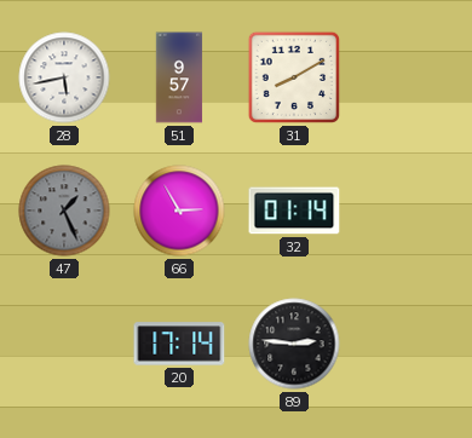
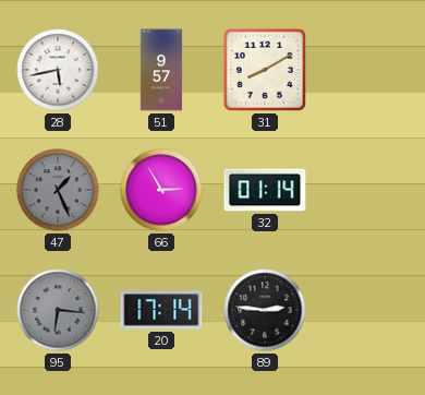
95: none -> 6:16 (58, 310)
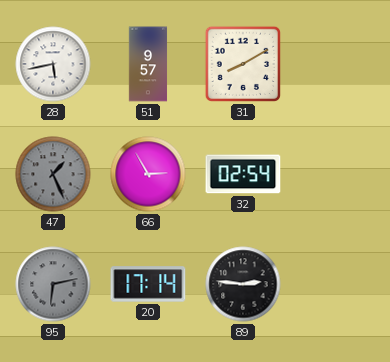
32: 01:14 -> 02:54 (243, 174)
95: 6:16 -> 6:13 (53, 284)
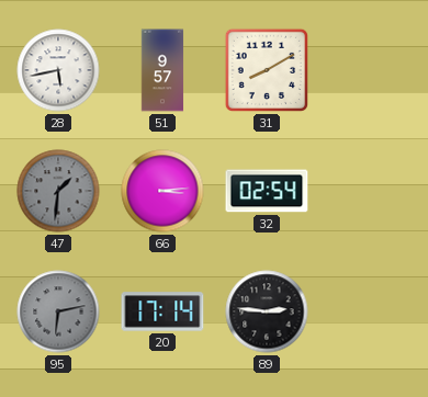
47: 1:26 -> 1:31 (58, 191)
66: 2:55 -> 3:14 (162, 191)
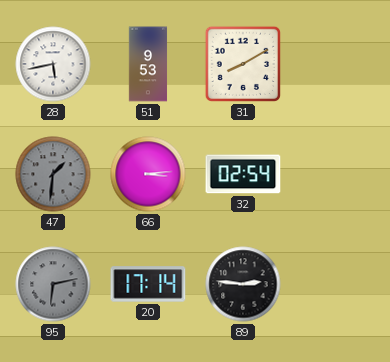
51: 9:57 -> 9:53 (148, 64)
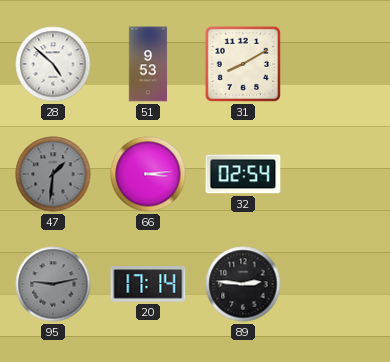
28: 5:43 -> 4:52 (53, 64)
95: 6:13 -> 9:13 (53, 284)
